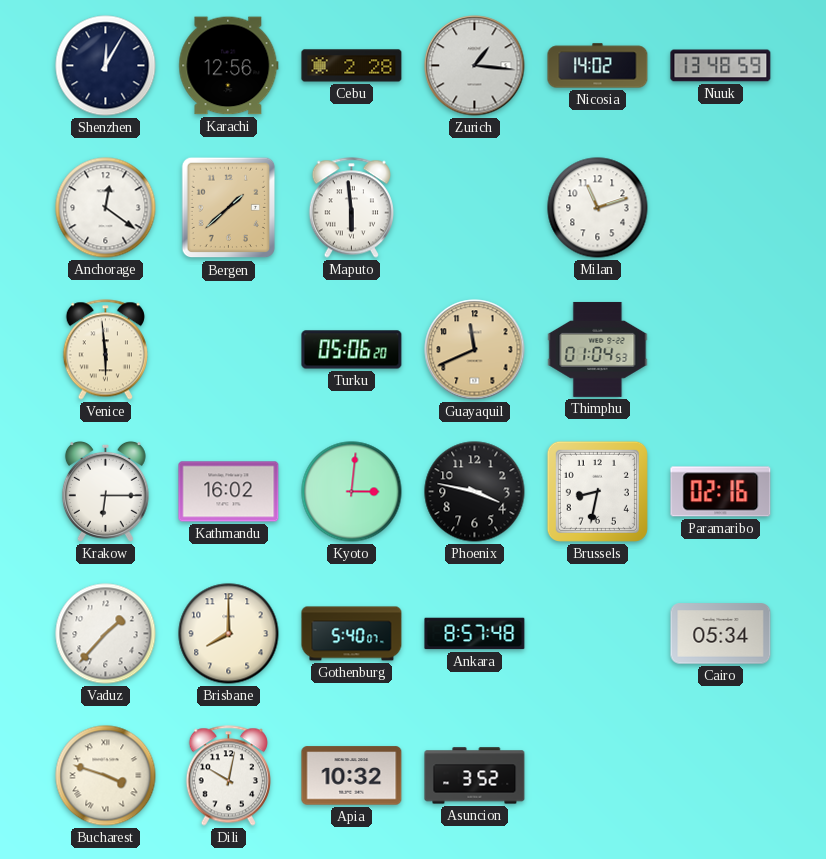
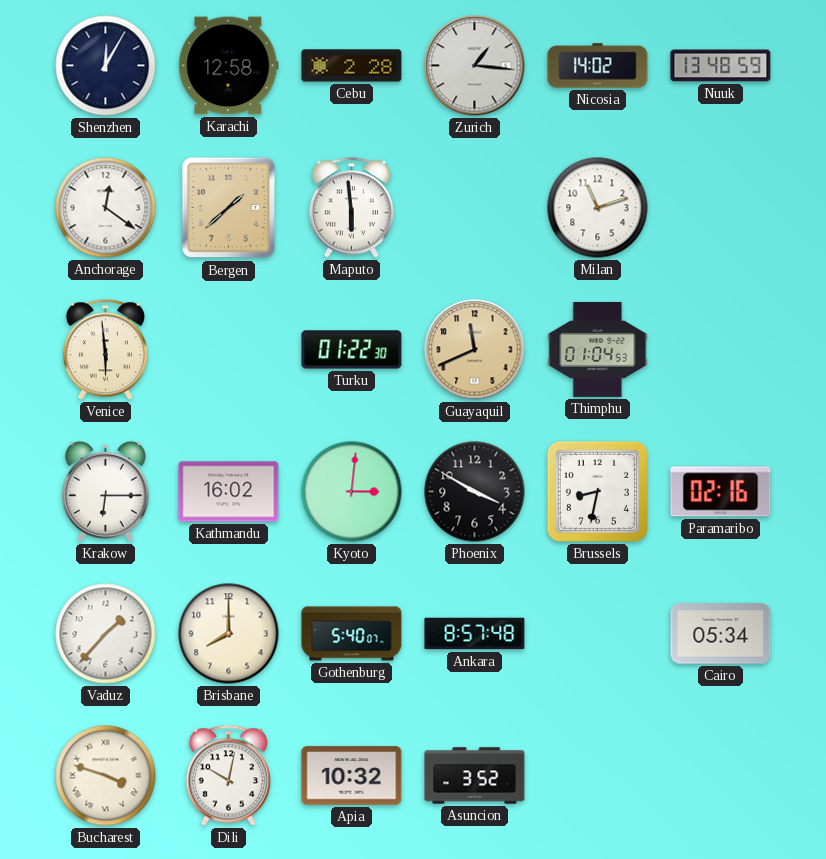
Karachi: 12:56 -> 12:58 (229, 66)
Turku: 05:06 -> 01:22 (352, 350)
Phoenix: 3:47 -> 3:50 (475, 492)
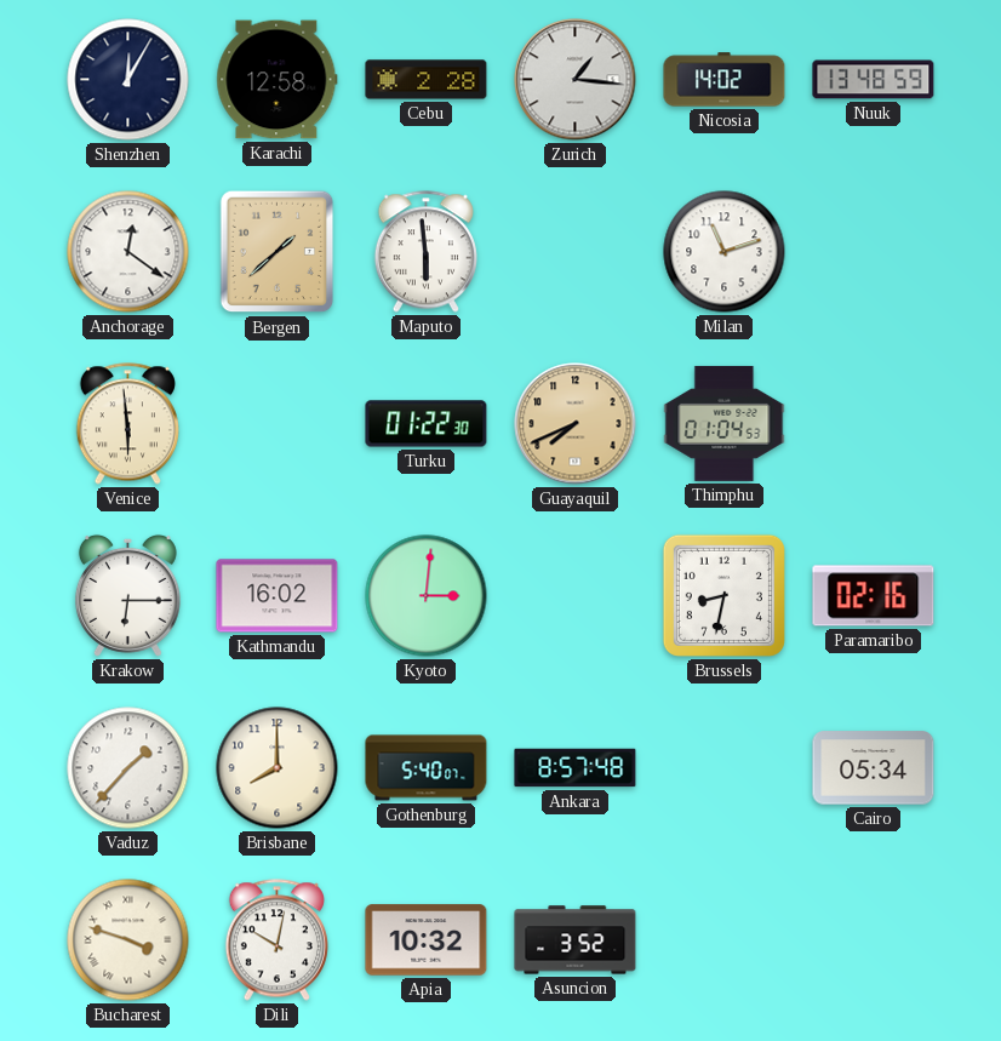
Guayaquil: 11:41 -> 7:41 (576, 424)
Phoenix: 3:50 -> none (475, 492)
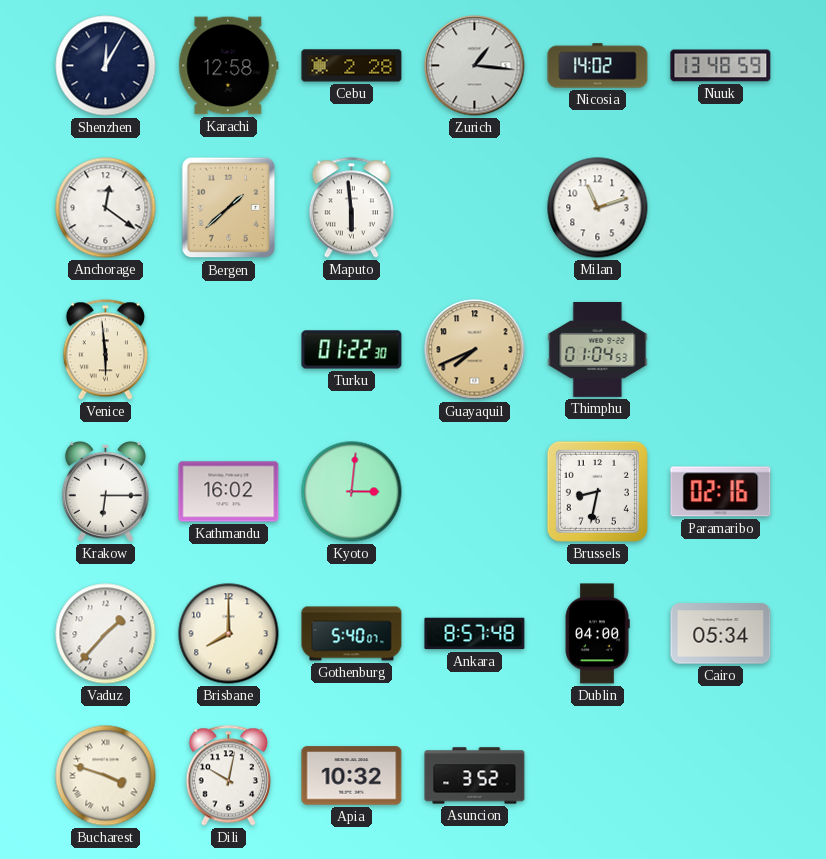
Dublin: none -> 04:00 (597, 634)
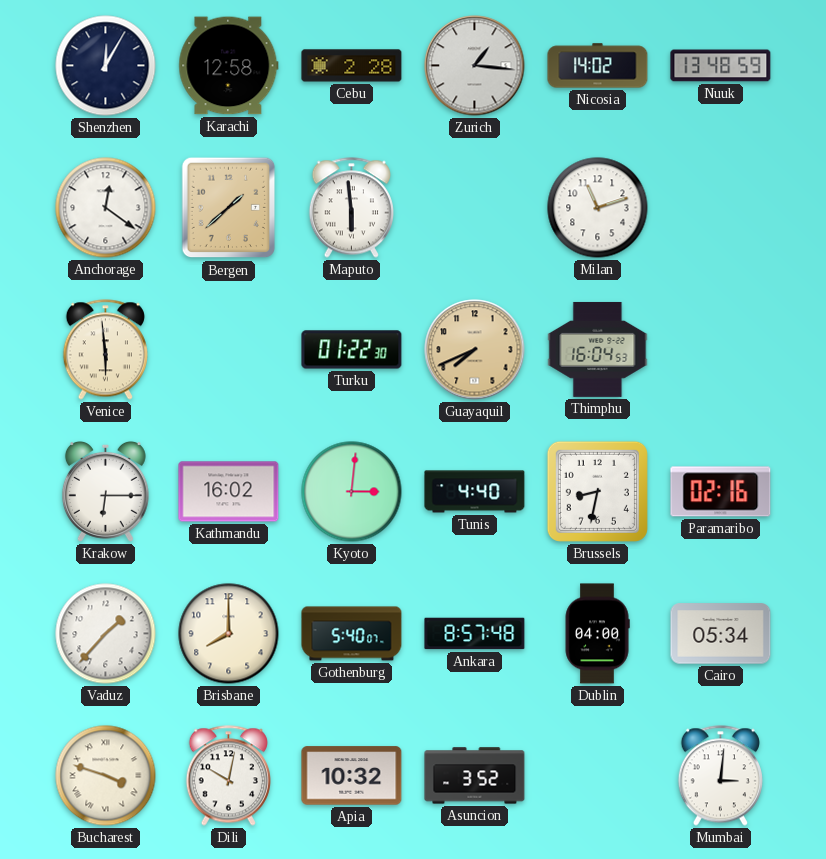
Thimphu: 01:04 -> 16:04 (598, 349)
Tunis: none -> 4:40 (475, 492)
Mumbai: none -> 3:01 (720, 776)
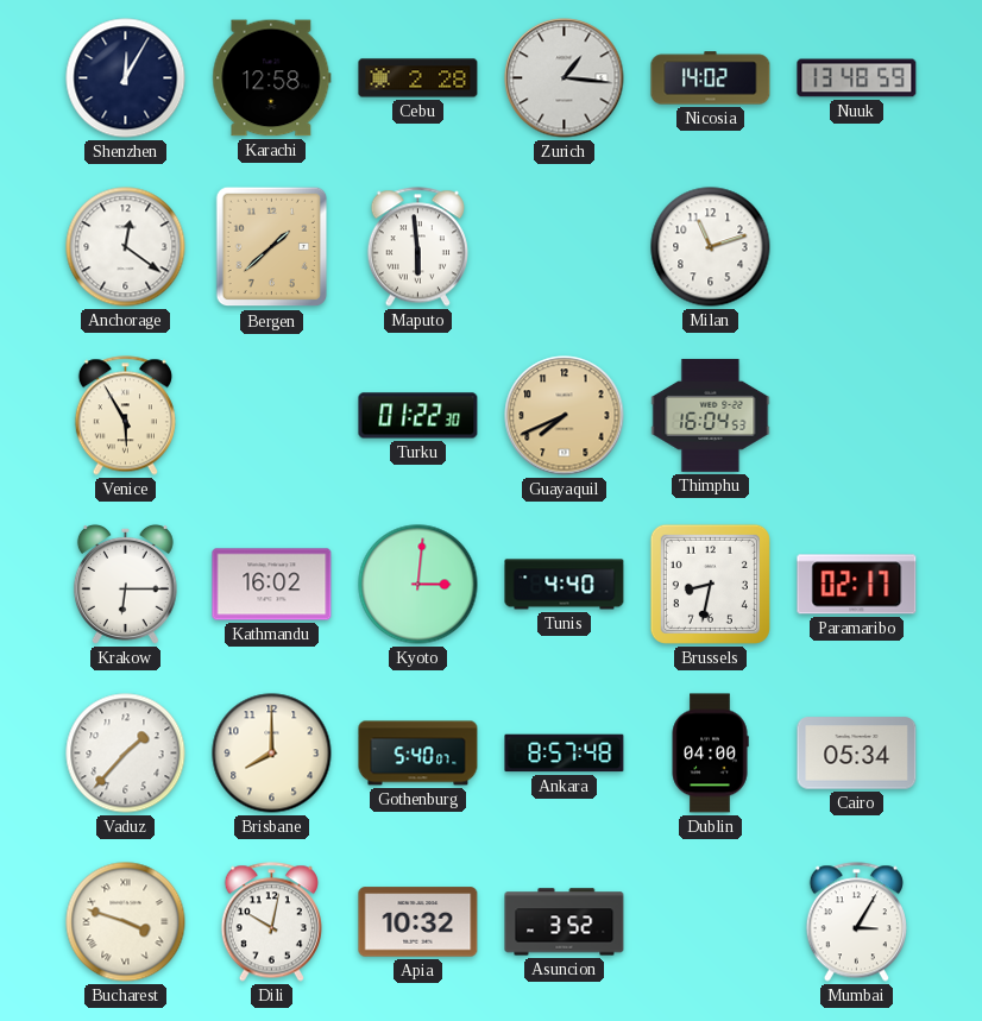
Venice: 5:59 -> 5:55 (125, 416)
Paramaribo: 02:16 -> 02:17 (857, 585)
Mumbai: 3:01 -> 3:05 (856, 922)
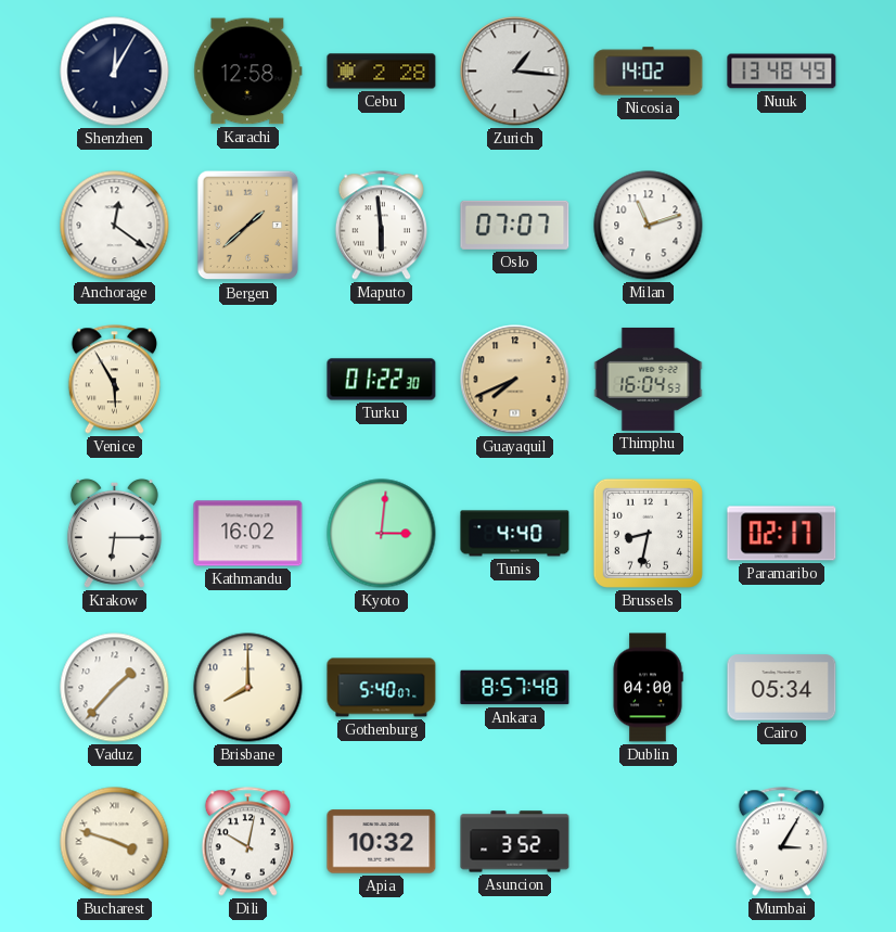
Nuuk: 13:48:59 -> 13:48:49 (782, 72)
Oslo: none -> 07:07 (515, 225)
